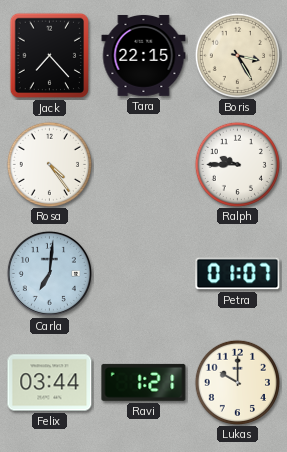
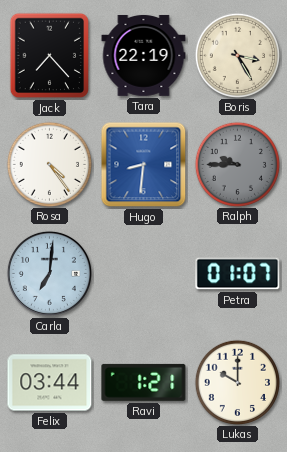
Tara: 22:15 -> 22:19 (144, 55)
Hugo: none -> 8:31 (144, 165)
Ralph dial: white -> grey (237, 164)
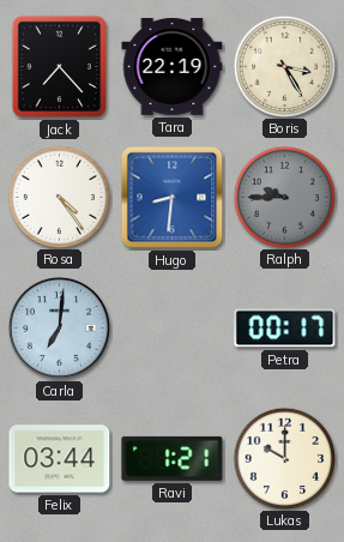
Petra: 01:07 -> 00:17 (285, 329)
